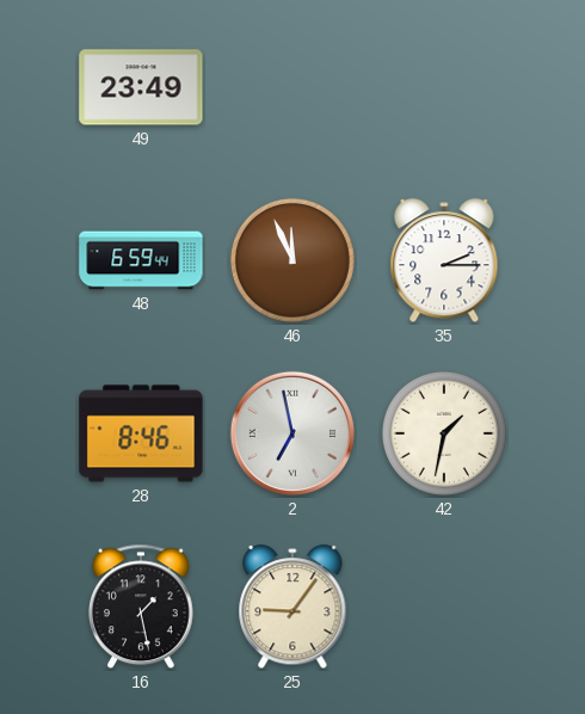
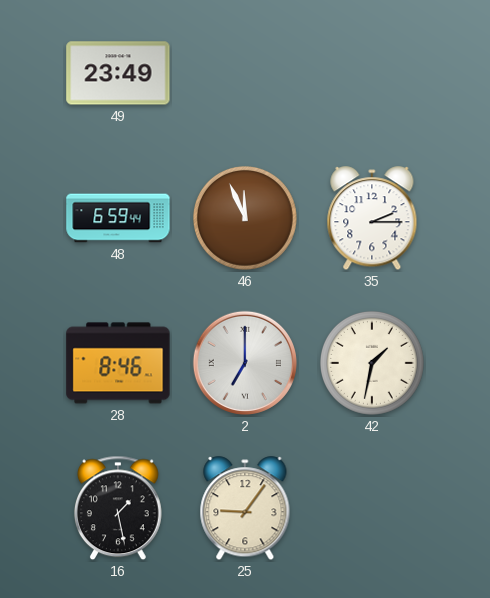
2: 6:58 -> 7:00 (245, 363)
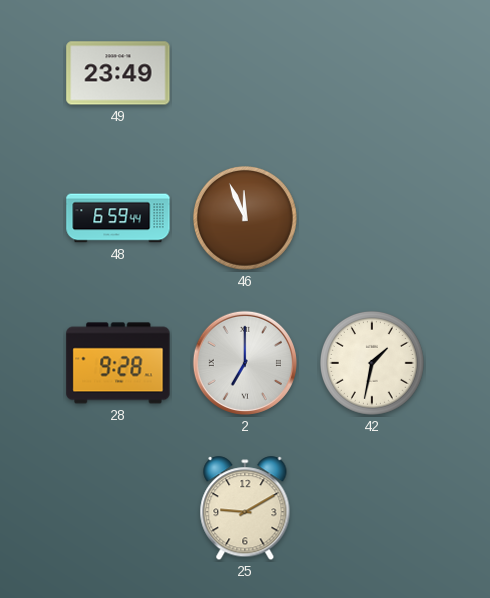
35: 2:15 -> none (372, 219)
28: 8:46 -> 9:28 (118, 363)
16: 1:28 -> none (118, 508)
25: 9:06 -> 9:10 (245, 509)
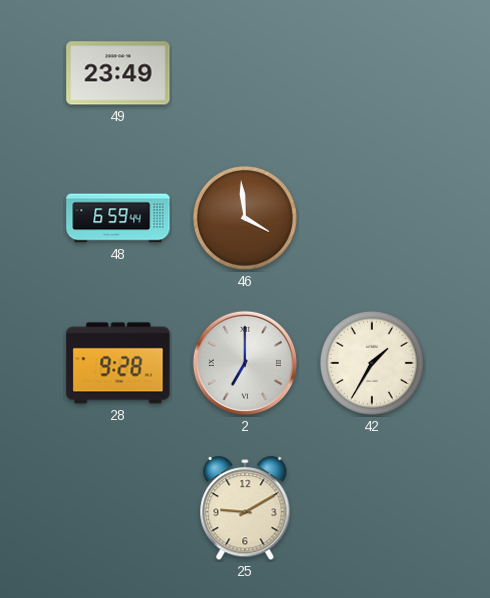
46: 11:56 -> 3:59 (245, 218)
42: 1:32 -> 1:35 (372, 363)
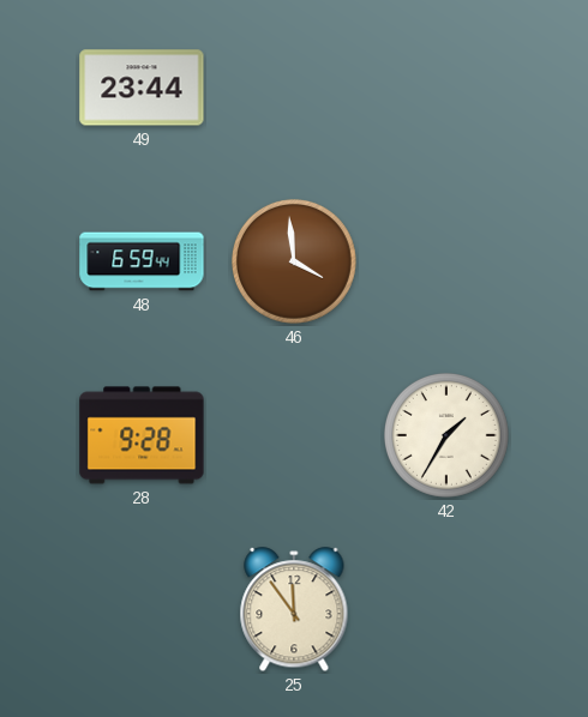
49: 23:49 -> 23:44 (142, 88)
2: 7:00 -> none (245, 363)
25: 9:10 -> 11:54 (294, 610)
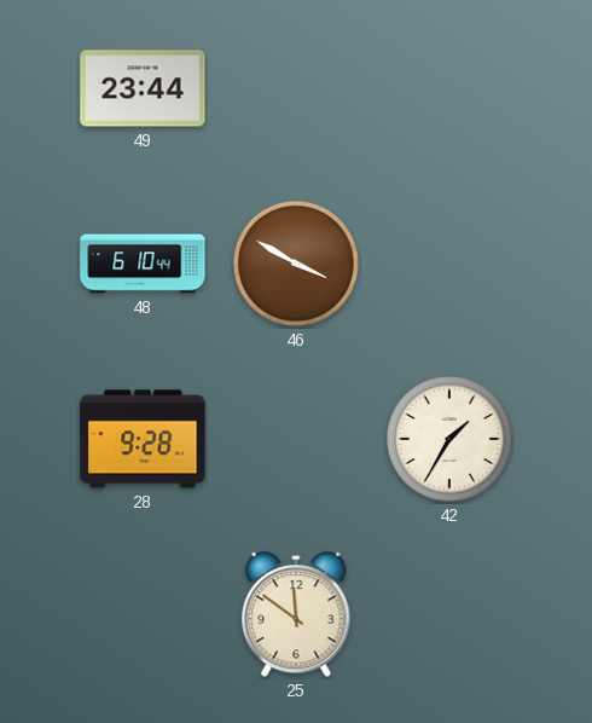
48: 6:59 -> 6:10 (143, 264)
46: 3:59 -> 3:50 (296, 264)
25: 11:54 -> 11:51 (296, 615)
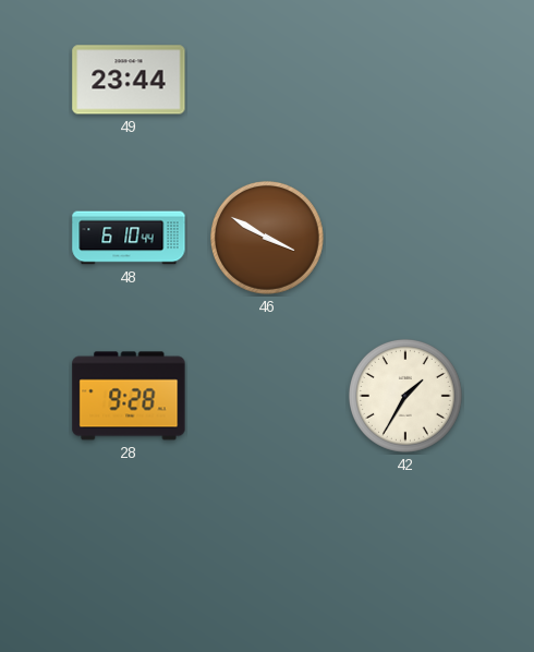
25: 11:51 -> none (296, 615)
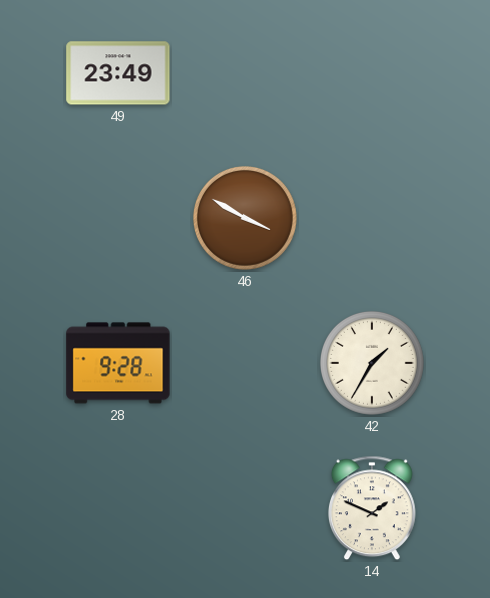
49: 23:44 -> 23:49 (118, 73)
48: 6:10 -> none (129, 238)
14: none -> 1:49 (372, 508)
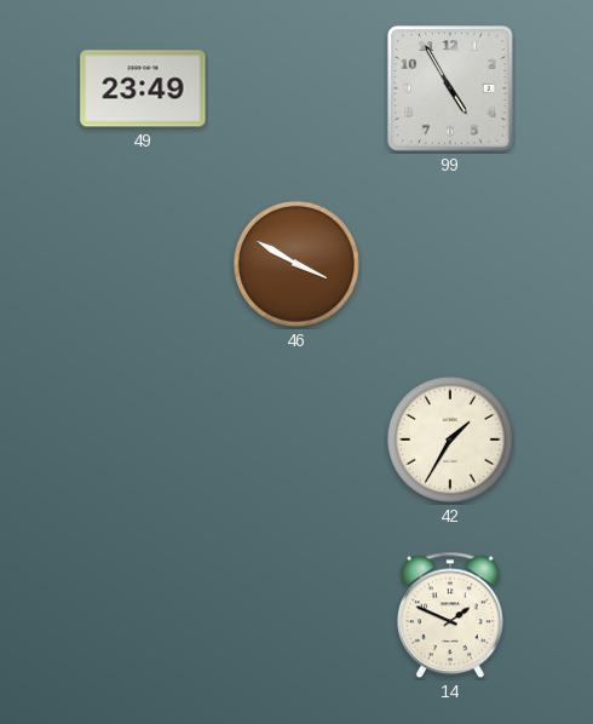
99: none -> 4:55 (450, 88)
28: 9:28 -> none (118, 363)
